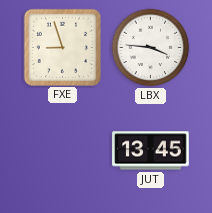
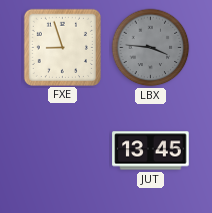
LBX dial: white -> grey (151, 48)
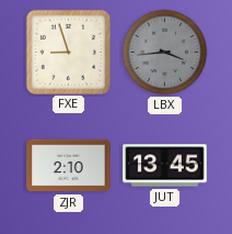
LBX: 3:46 -> 3:44 (165, 53)
ZJR: none -> 2:10 (69, 166)
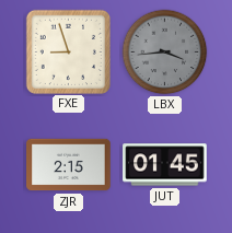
ZJR: 2:10 -> 2:15 (69, 165)
JUT: 13:45 -> 01:45 (165, 165)
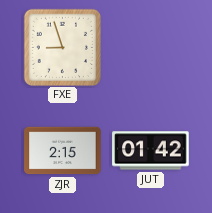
LBX: 3:44 -> none (165, 53)
JUT: 01:45 -> 01:42 (151, 151)
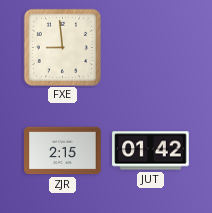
FXE: 8:57 -> 8:59 (62, 47)
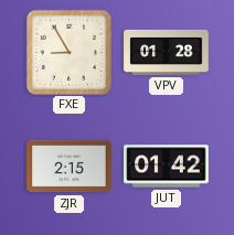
FXE: 8:59 -> 8:55 (68, 52)
VPV: none -> 01:28 (167, 52)
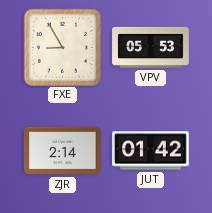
VPV: 01:28 -> 05:53 (151, 47)
ZJR: 2:15 -> 2:14 (63, 151)
